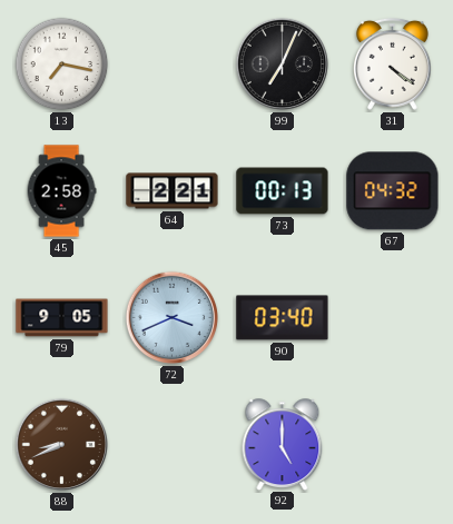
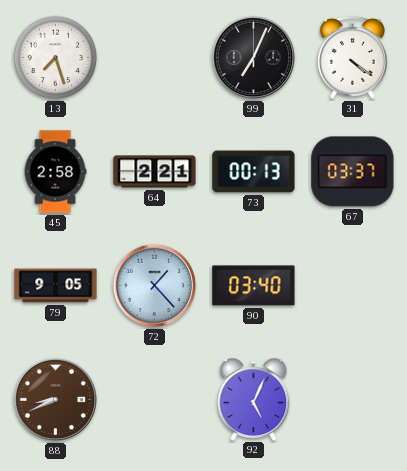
13: 7:17 -> 7:27 (56, 58)
67: 04:32 -> 03:37 (353, 172)
72: 3:41 -> 1:23 (155, 286)
92: 5:00 -> 5:04 (254, 399)
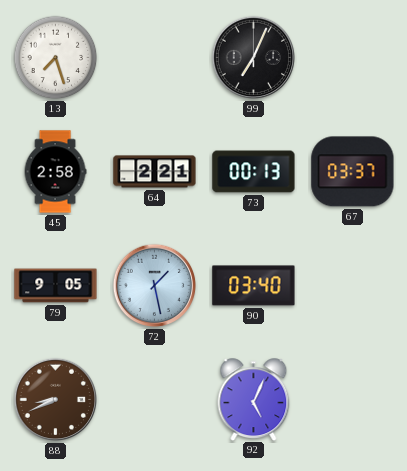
31: 4:21 -> none (352, 57)
72: 1:23 -> 1:28 (155, 286)
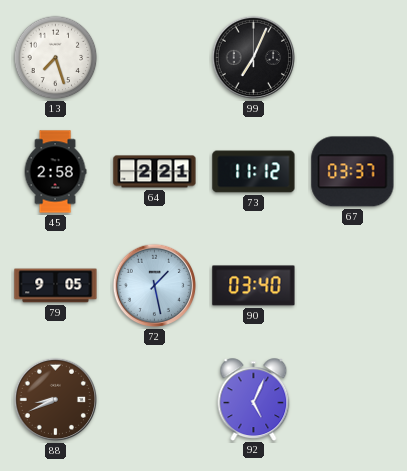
73: 00:13 -> 11:12 (254, 172)
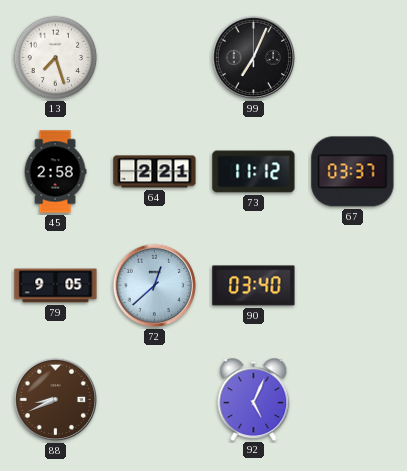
72: 1:28 -> 12:38 (155, 286)
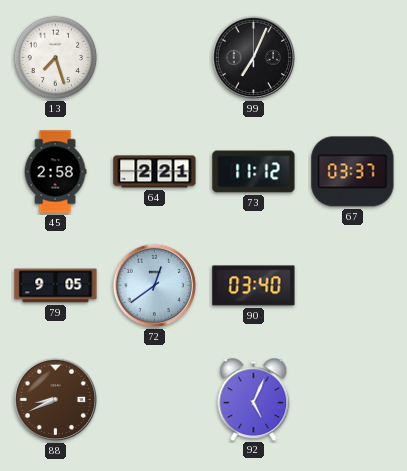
72: 12:38 -> 12:39 (155, 286)
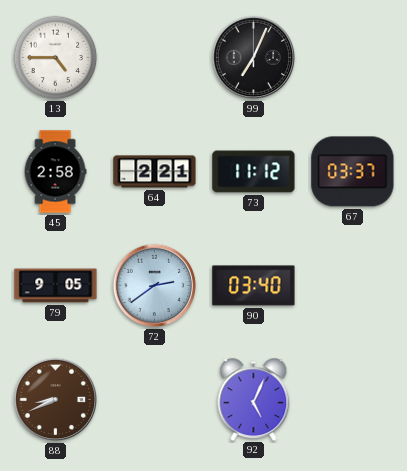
13: 7:27 -> 4:45 (56, 58)
72: 12:39 -> 2:39 (155, 286)
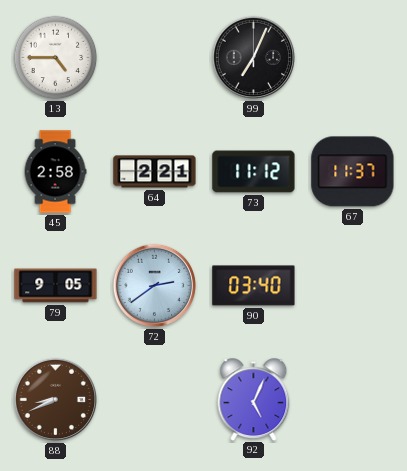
67: 03:37 -> 11:37 (353, 172)
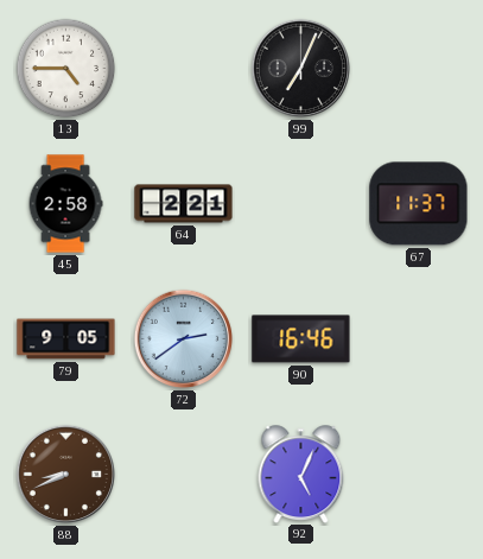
73: 11:12 -> none (254, 172)
90: 03:40 -> 16:46 (301, 339)
